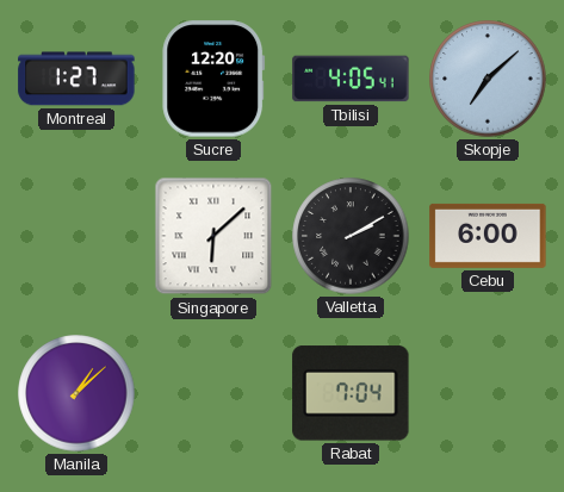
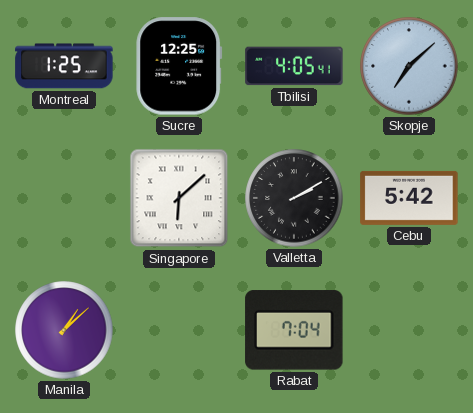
Montreal: 1:27 -> 1:25 (64, 66)
Sucre: 12:20 -> 12:25 (179, 66)
Cebu: 6:00 -> 5:42 (409, 198)
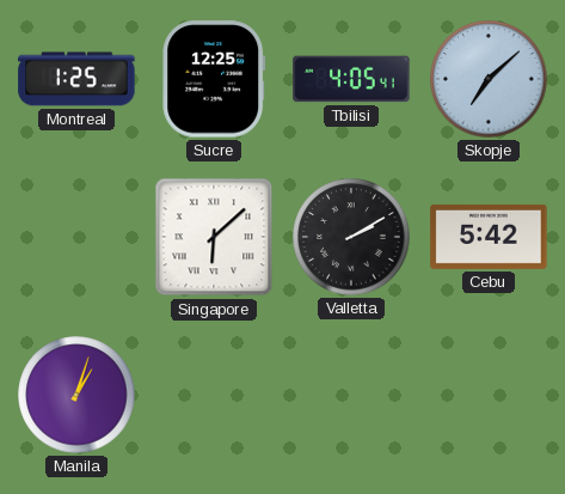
Manila: 1:08 -> 1:03 (76, 395)
Rabat: 7:04 -> none (294, 330)
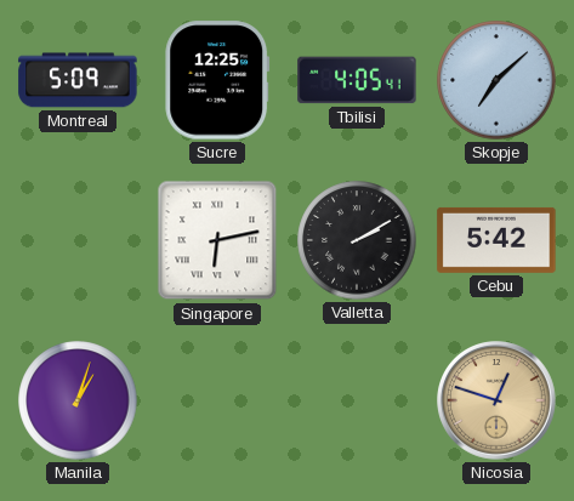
Montreal: 1:25 -> 5:09 (78, 80)
Singapore: 6:08 -> 6:13 (217, 240)
Nicosia: none -> 12:48 (498, 402)
